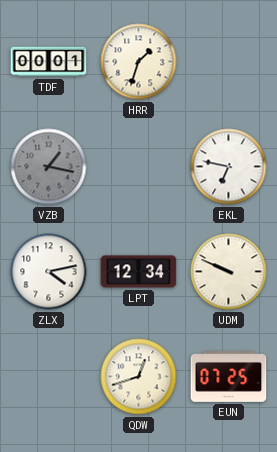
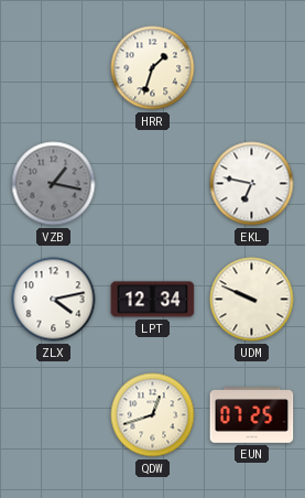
TDF: 00:01 -> none (49, 62)
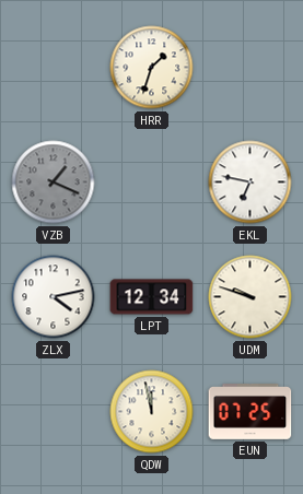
VZB: 1:17 -> 1:19 (54, 183)
UDM: 9:49 -> 9:48 (250, 297)
QDW: 12:42 -> 11:58 (152, 412)
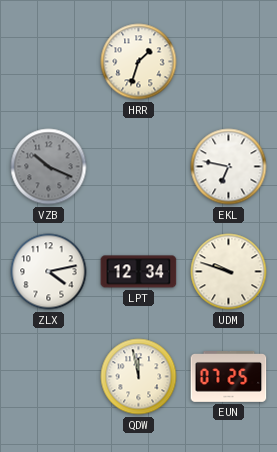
VZB: 1:19 -> 10:19 (49, 167)
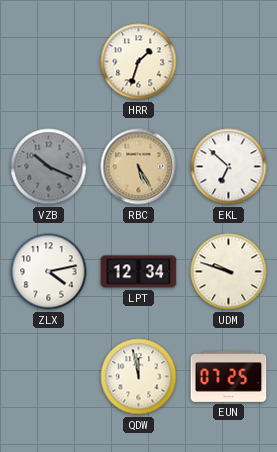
RBC: none -> 5:25 (139, 167)
EKL: 6:47 -> 6:52 (229, 167)
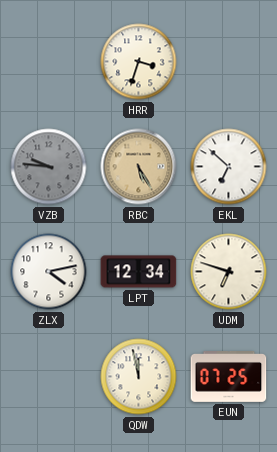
HRR: 1:33 -> 3:33 (139, 62)
VZB: 10:19 -> 9:46 (49, 167)
UDM: 9:48 -> 6:48 (229, 272)
